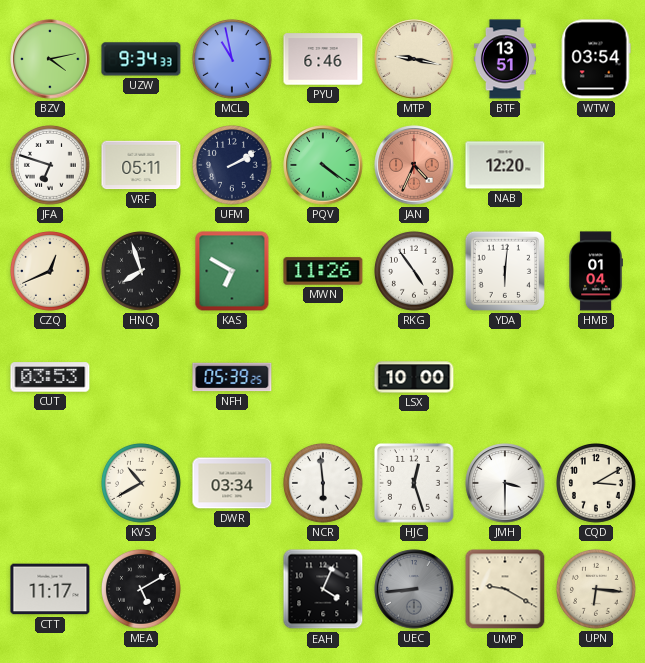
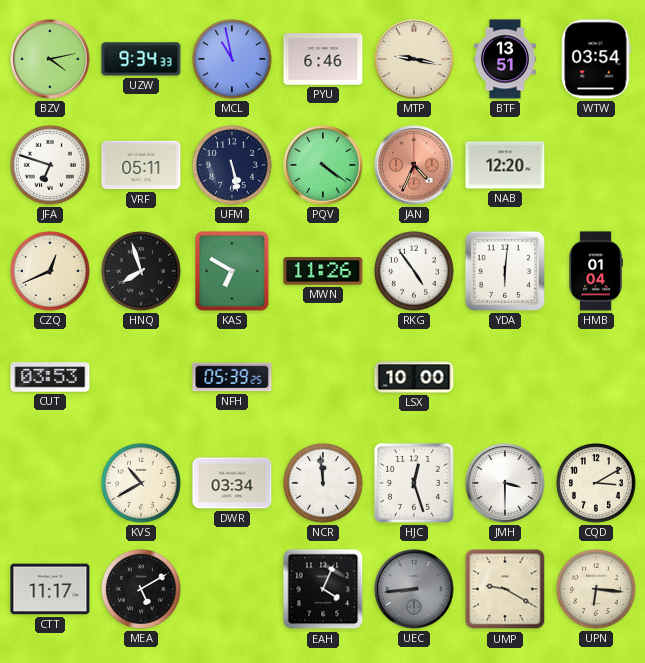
UFM: 2:10 -> 5:28 (233, 166)
NCR: 5:59 -> 11:59 (324, 484)
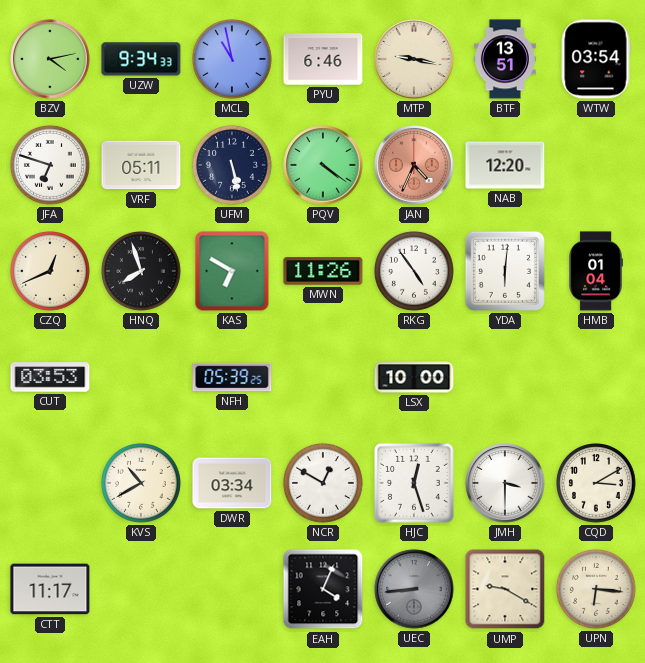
NCR: 11:59 -> 12:50 (324, 484)
MEA: 5:10 -> none (142, 590)
